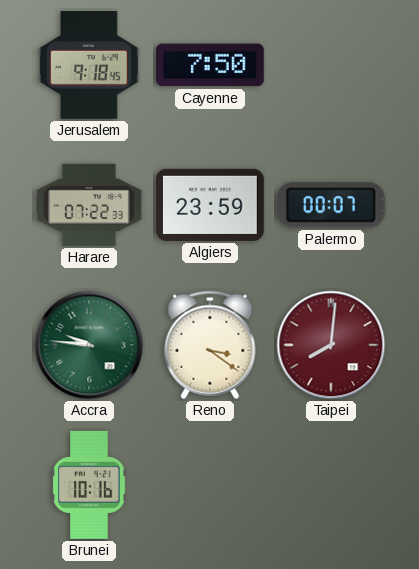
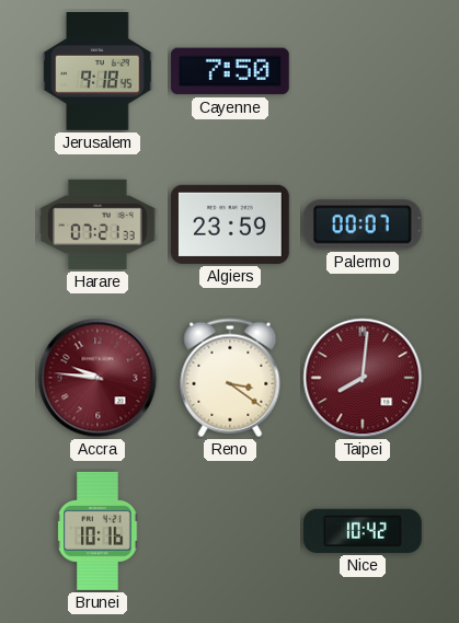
Harare: 07:22 -> 07:21 (99, 224)
Accra dial: green -> burgundy (97, 378)
Nice: none -> 10:42 (363, 531)
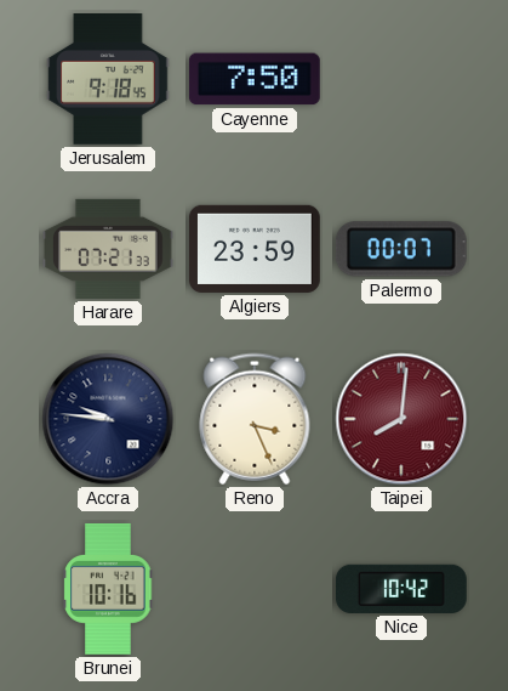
Accra dial: burgundy -> navy (108, 419)
Reno: 3:21 -> 3:26 (255, 419)
